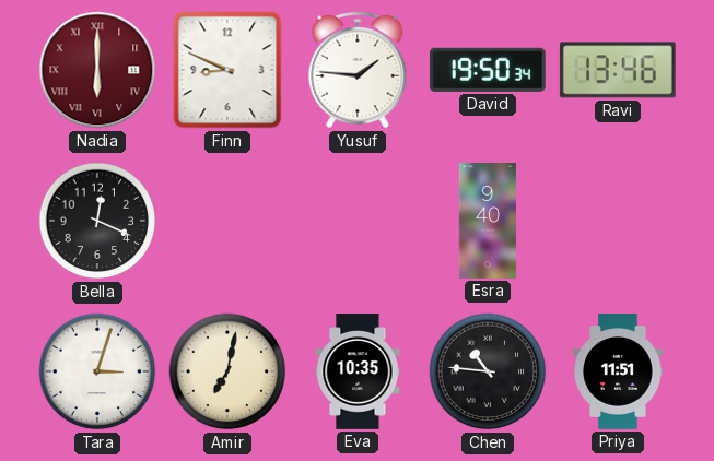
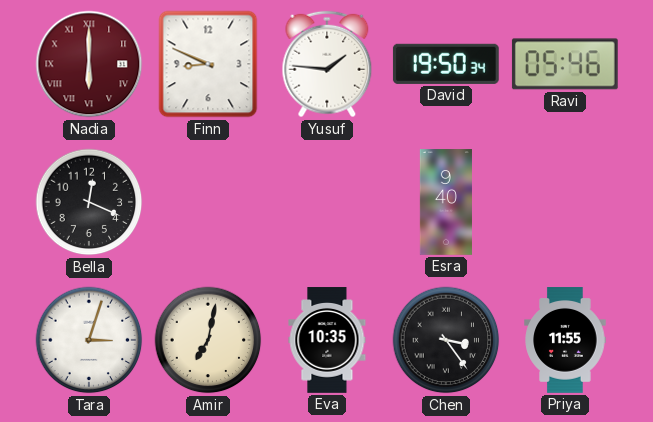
Ravi: 13:46 -> 05:46 (565, 64)
Chen: 10:46 -> 3:24 (446, 340)
Priya: 11:51 -> 11:55 (565, 340)
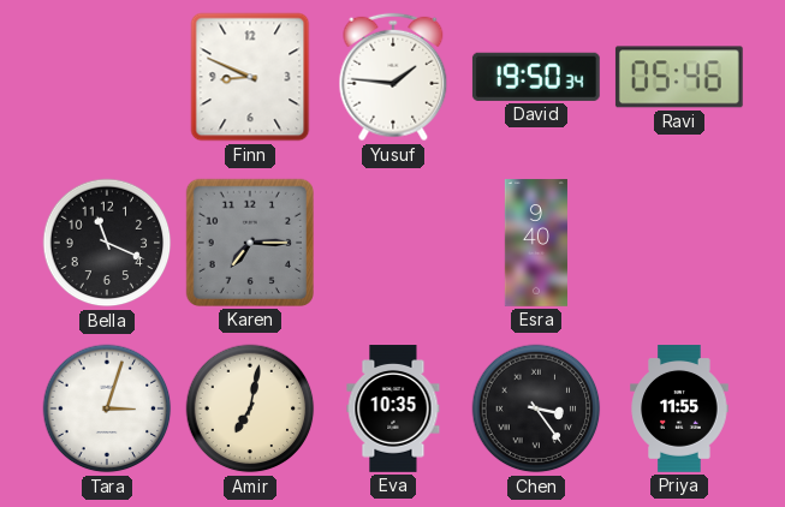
Nadia: 6:00 -> none (89, 64)
Bella: 12:19 -> 11:19 (107, 243)
Karen: none -> 7:15 (250, 243)
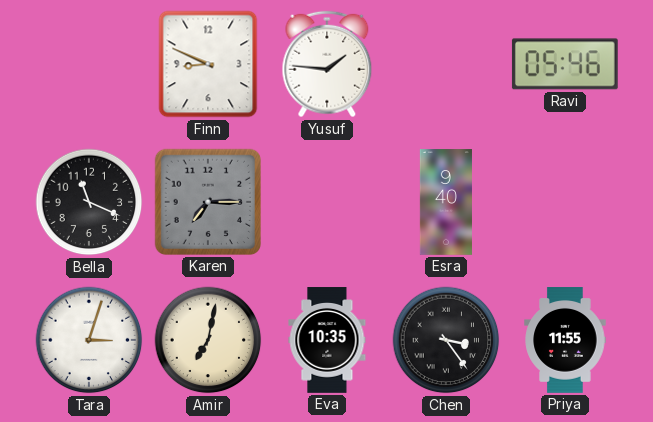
David: 19:50 -> none (536, 77)
